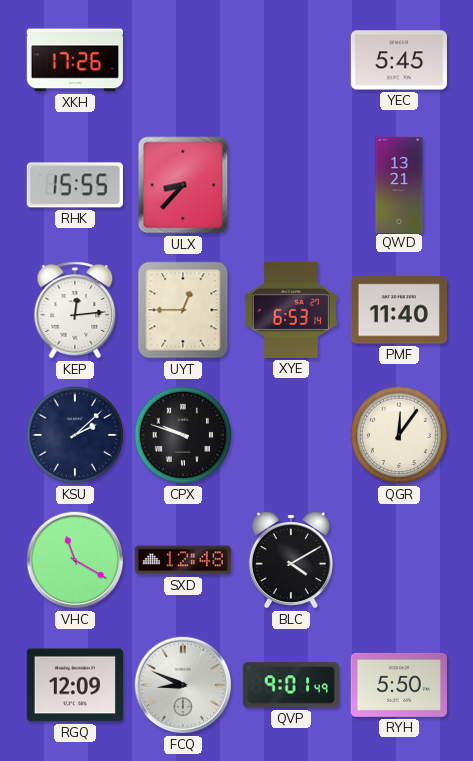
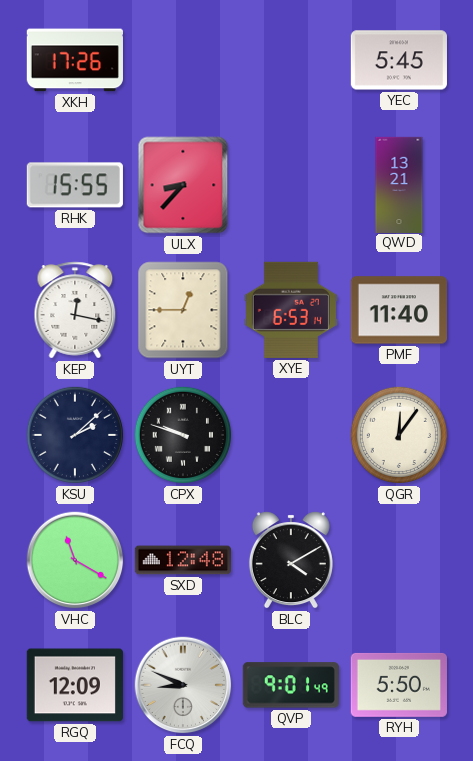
KEP: 12:14 -> 12:17 (75, 310)
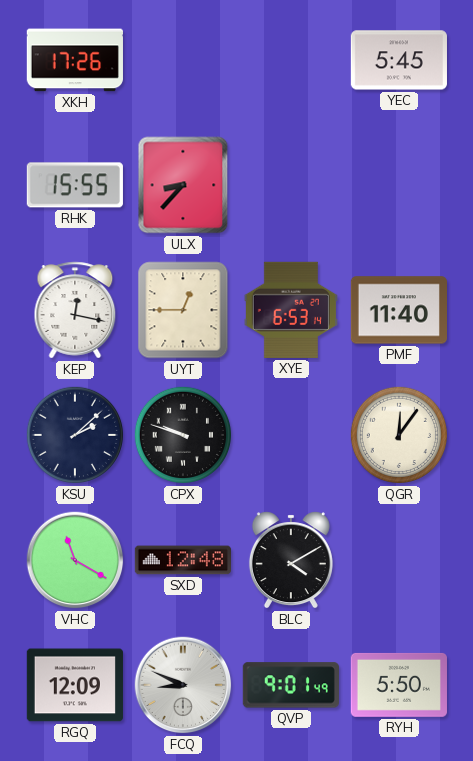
QWD: 13:21 -> none (399, 184)
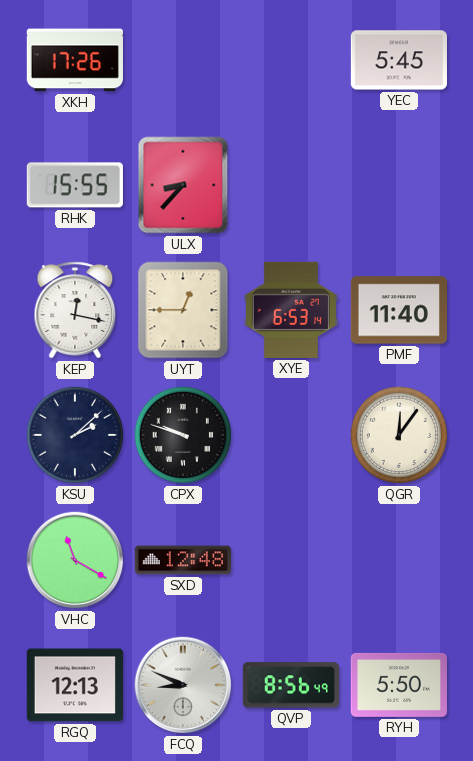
BLC: 4:10 -> none (291, 560)
RGQ: 12:09 -> 12:13 (75, 685)
QVP: 9:01 -> 8:56 (291, 685)
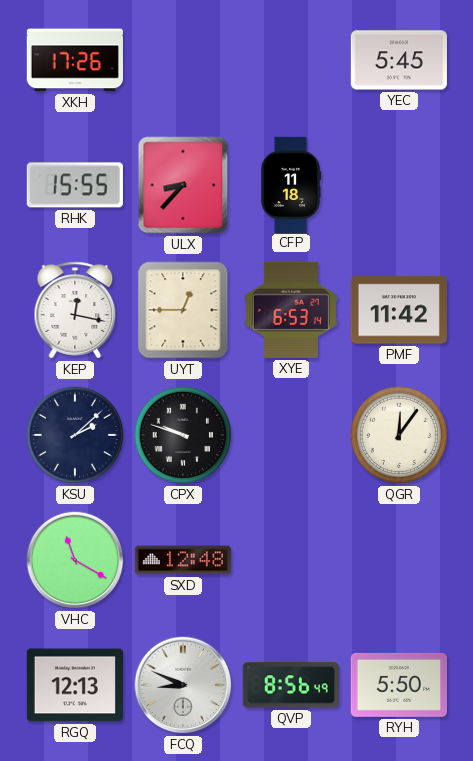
CFP: none -> 11:18 (291, 184)
PMF: 11:40 -> 11:42 (398, 310)
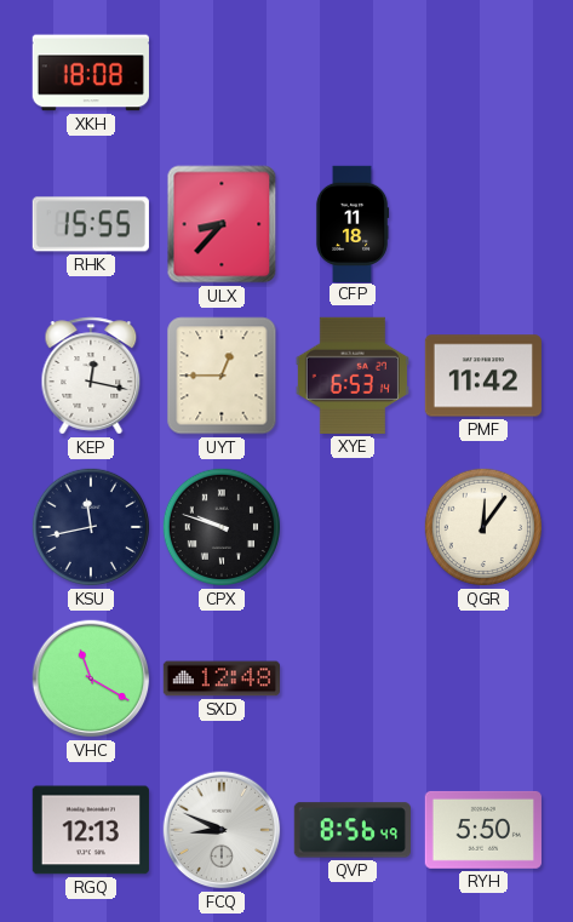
XKH: 17:26 -> 18:08 (91, 73)
YEC: 5:45 -> none (399, 60)
KSU: 2:08 -> 11:43 (91, 527)
